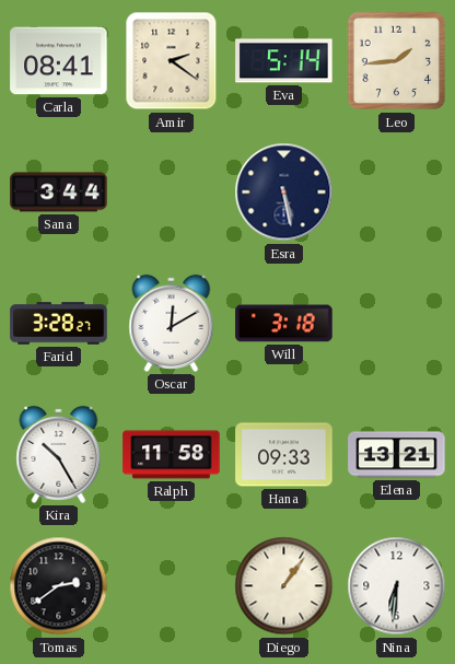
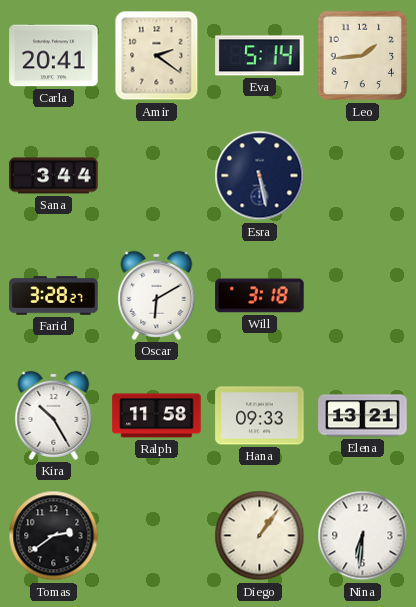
Carla: 08:41 -> 20:41 (54, 56)
Oscar: 12:10 -> 6:10 (157, 295)
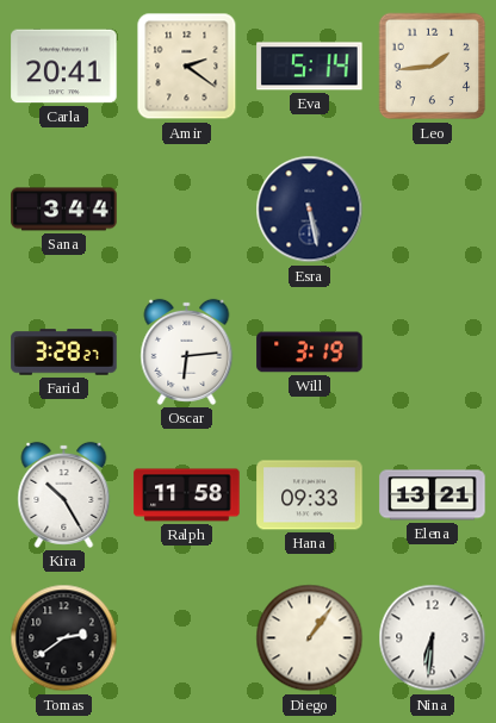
Oscar: 6:10 -> 6:14 (187, 351)
Will: 3:18 -> 3:19 (310, 353)
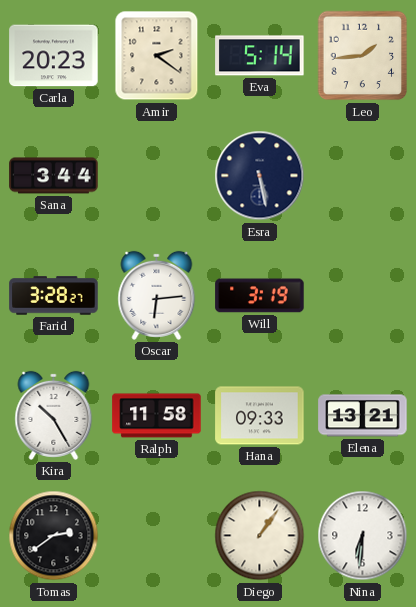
Carla: 20:41 -> 20:23 (54, 56)
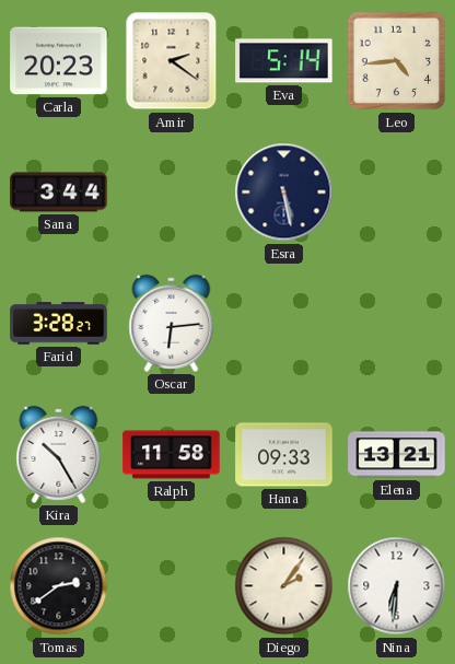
Leo: 1:44 -> 4:44 (397, 61)
Will: 3:19 -> none (260, 296)
Diego: 1:06 -> 2:06 (284, 586)
